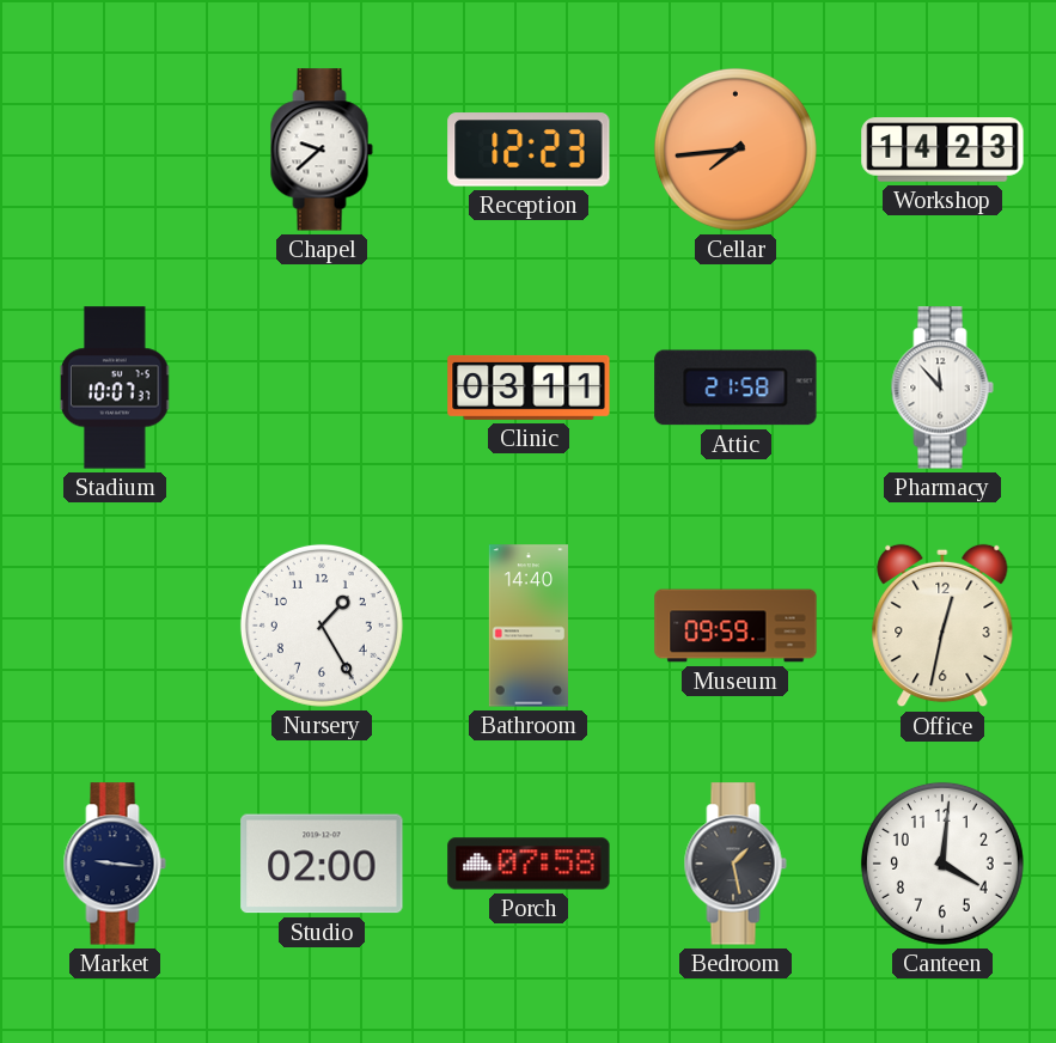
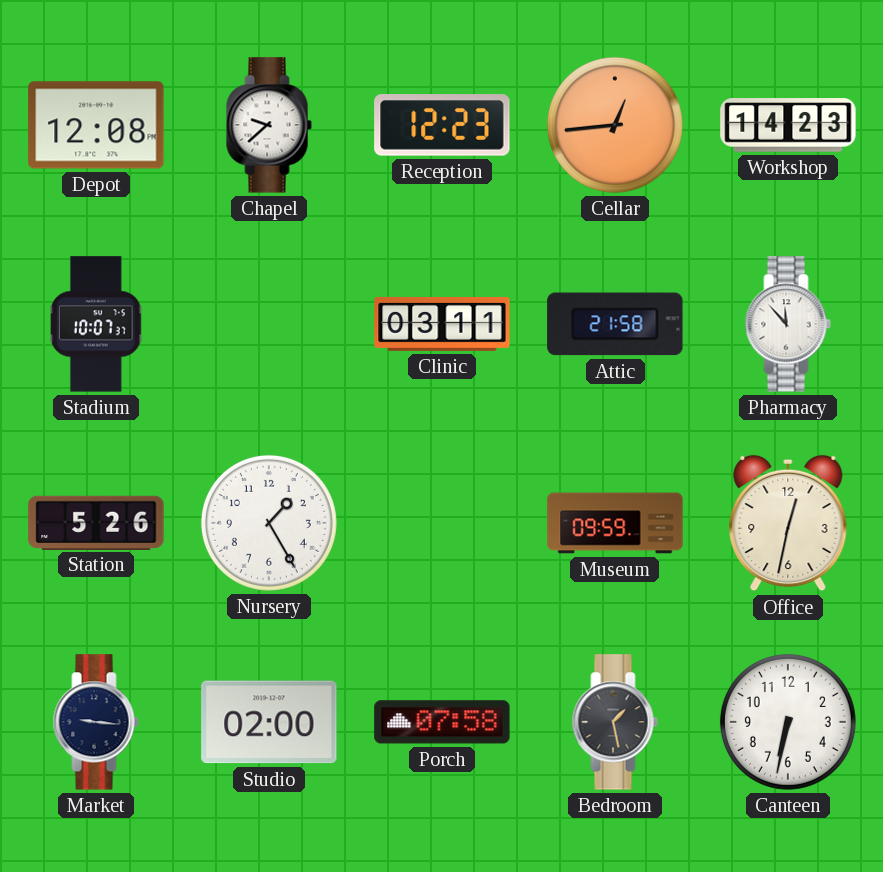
Depot: none -> 12:08 (96, 125)
Cellar: 7:44 -> 12:44 (615, 125)
Station: none -> 5:26 (96, 522)
Bathroom: 14:40 -> none (529, 626)
Canteen: 4:01 -> 6:32 (788, 722)
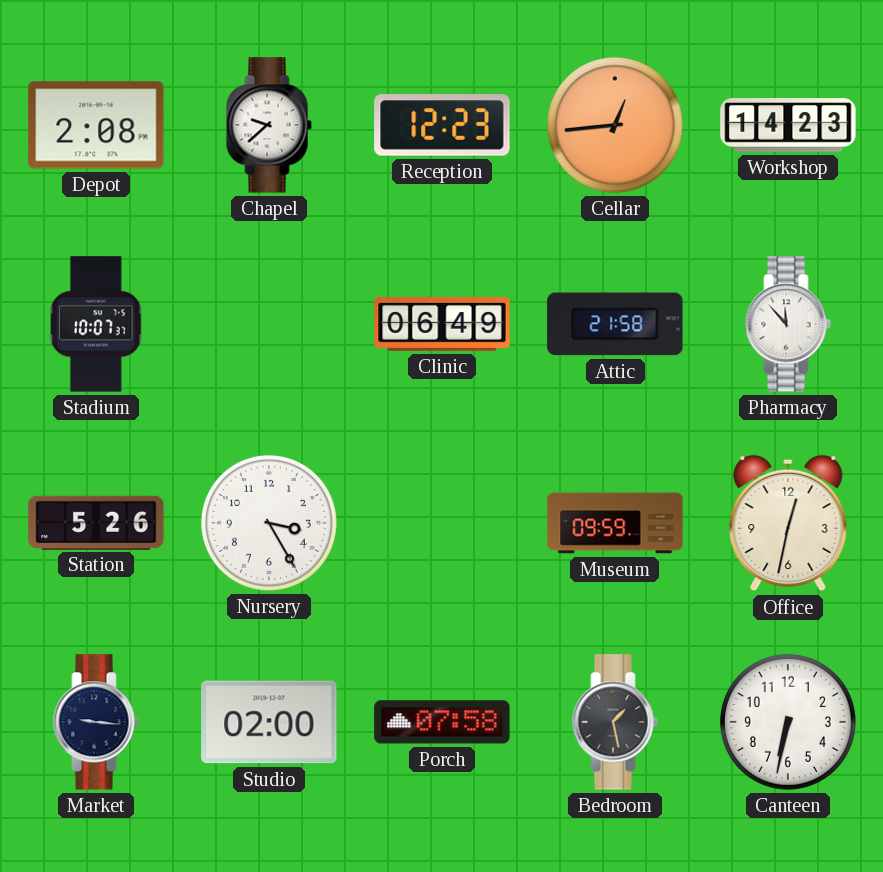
Depot: 12:08 -> 2:08 (96, 125)
Clinic: 03:11 -> 06:49 (442, 324)
Nursery: 1:25 -> 3:25 (269, 523)
